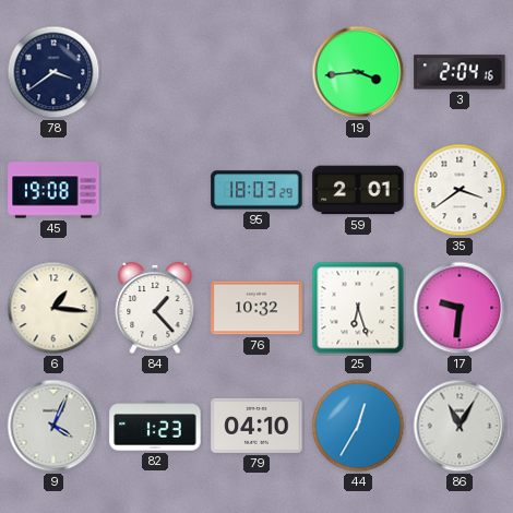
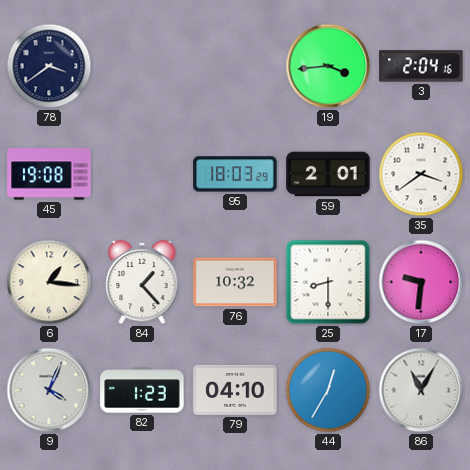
25: 6:27 -> 8:30 (328, 282)
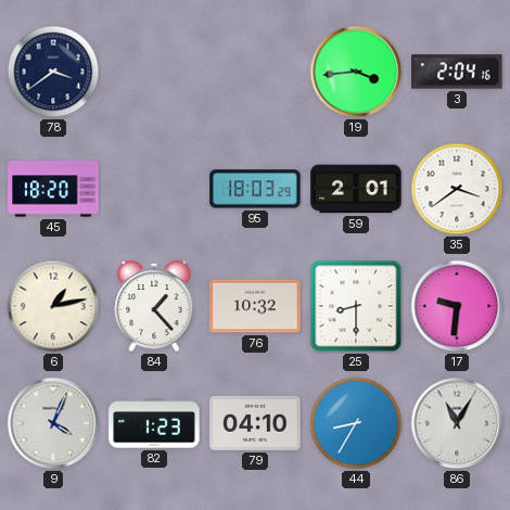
45: 19:08 -> 18:20 (53, 189)
6: 1:16 -> 1:13 (53, 306)
44: 12:35 -> 8:35 (356, 423)
